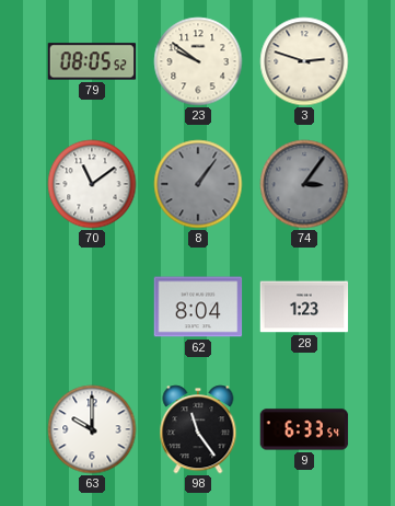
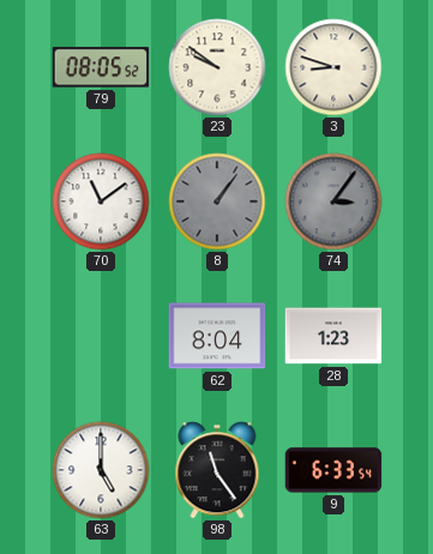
3: 2:48 -> 8:48 (333, 67)
63: 10:00 -> 5:00 (101, 470)
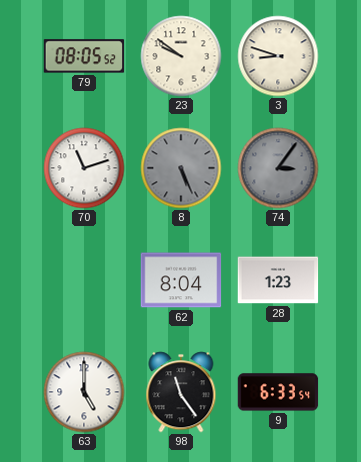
70: 11:09 -> 11:12 (84, 168)
8: 1:06 -> 5:26 (181, 168)
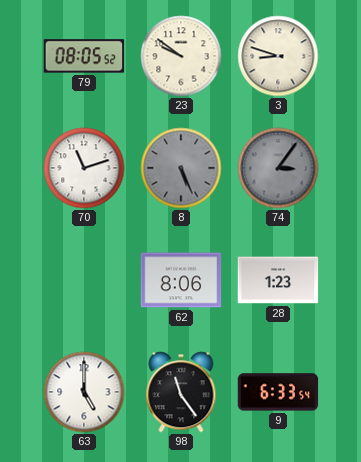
62: 8:04 -> 8:06 (181, 280)
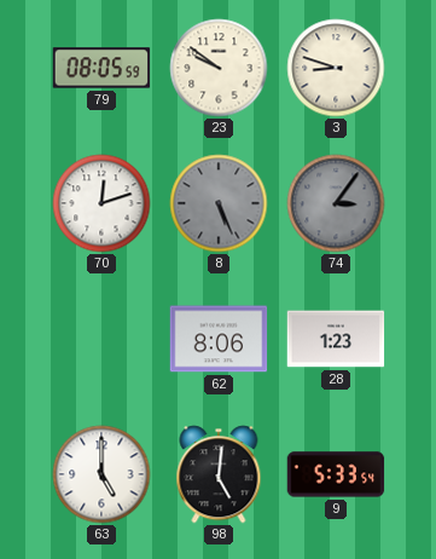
79: 08:05:52 -> 08:05:59 (101, 68)
70: 11:12 -> 12:12 (101, 203)
98: 11:24 -> 5:01 (219, 474)
9: 6:33 -> 5:33 (336, 474)
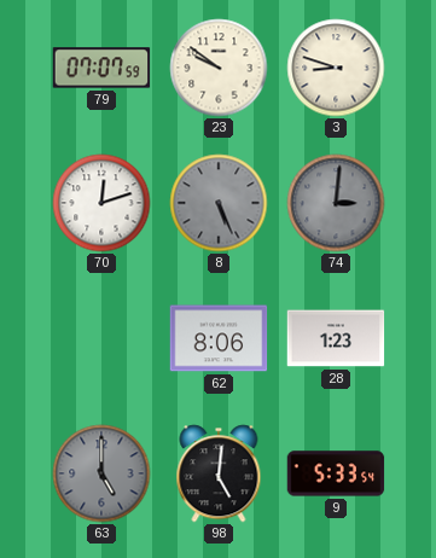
79: 08:05 -> 07:07 (101, 68)
74: 3:06 -> 3:01 (336, 203)
63 dial: white -> grey (101, 473)
